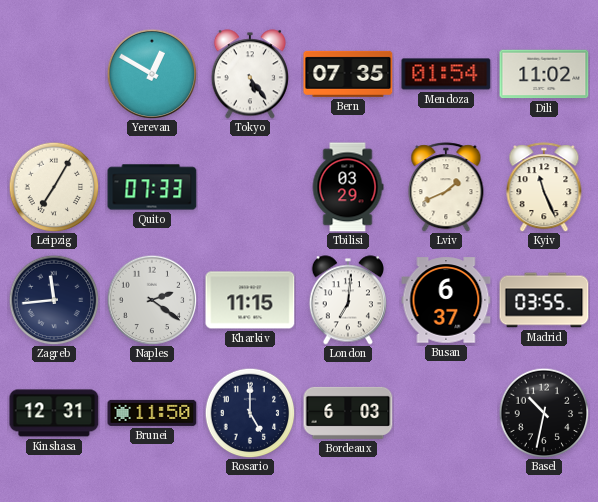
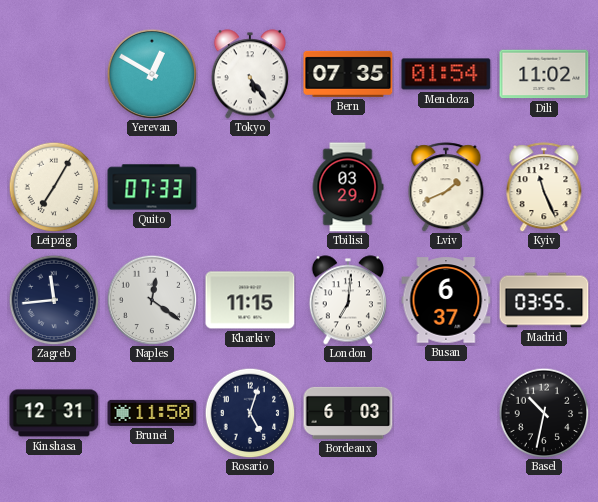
Naples: 2:21 -> 12:21 (152, 300)
Rosario: 5:00 -> 5:03 (250, 413)
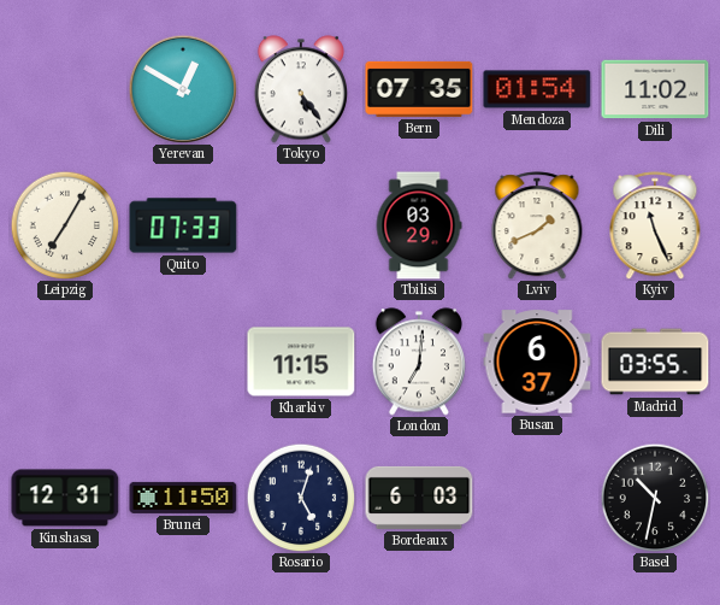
Zagreb: 11:44 -> none (54, 300)
Naples: 12:21 -> none (152, 300)
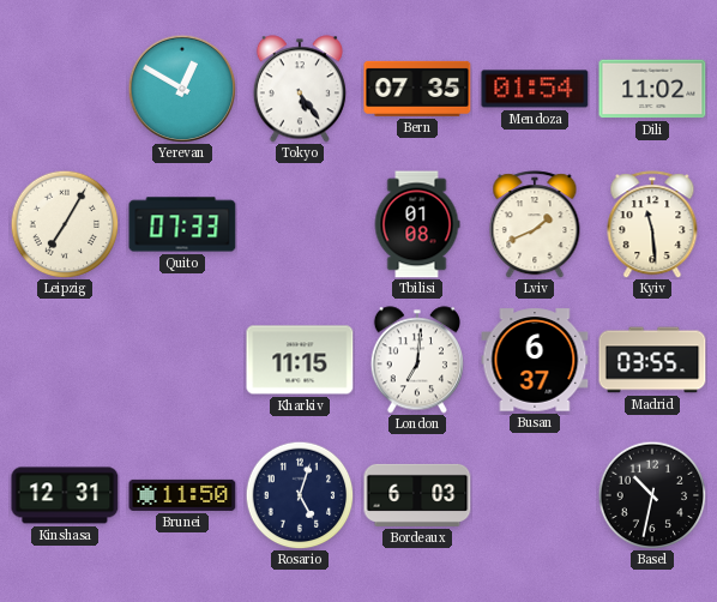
Tbilisi: 03:29 -> 01:08 (417, 224)
Kyiv: 11:26 -> 11:29 (652, 224)
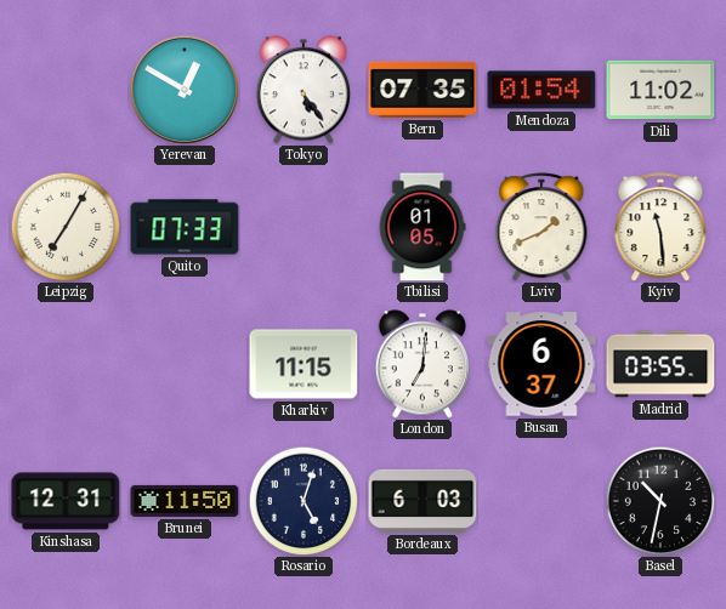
Tbilisi: 01:08 -> 01:05 (422, 227)
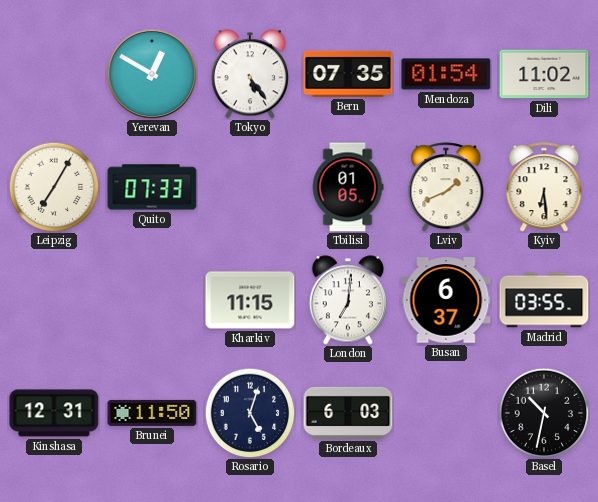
Kyiv: 11:29 -> 6:29 (544, 187)
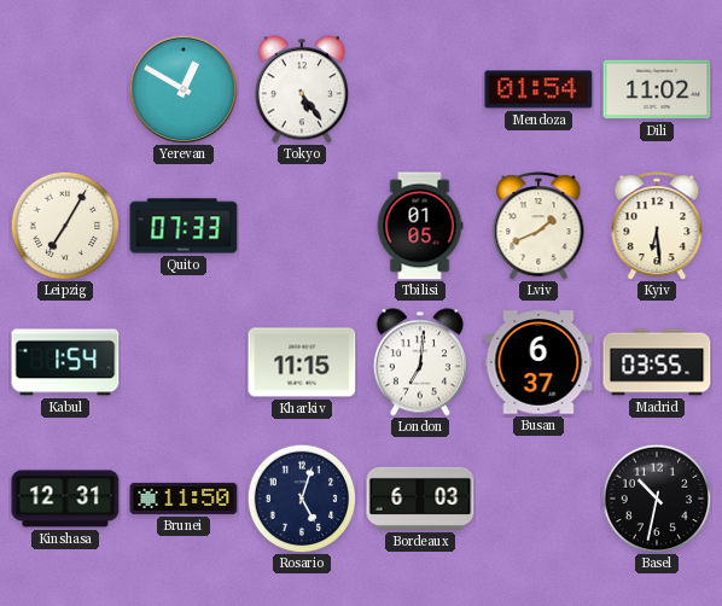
Bern: 07:35 -> none (348, 74)
Kabul: none -> 1:54 (65, 362)
